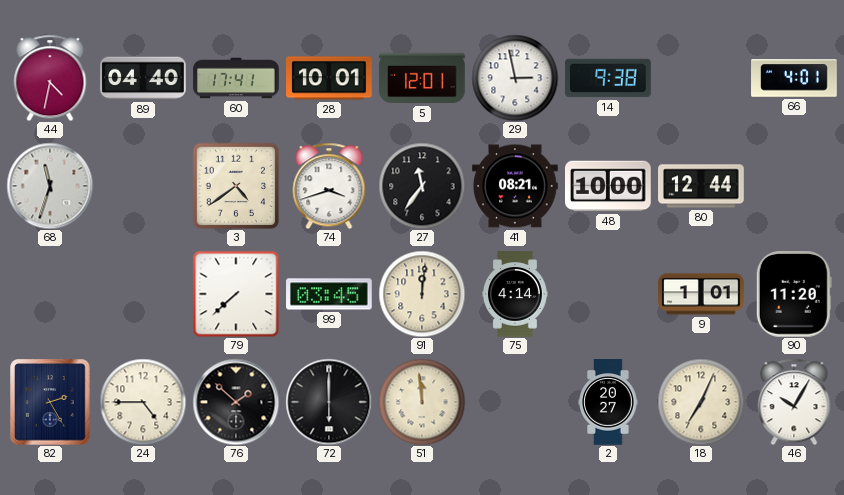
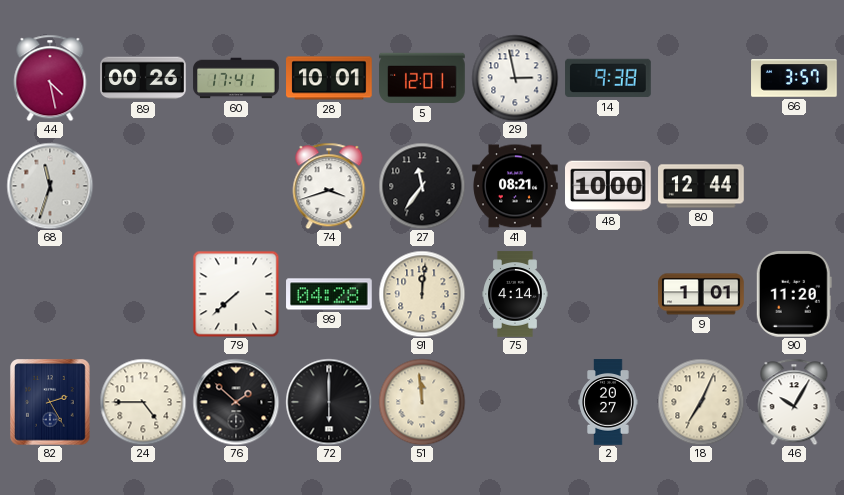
44: 4:32 -> 4:28 (50, 78)
89: 04:40 -> 00:26 (143, 78)
66: 4:01 -> 3:57 (794, 78)
3: 4:39 -> none (235, 186)
99: 03:45 -> 04:28 (329, 294)
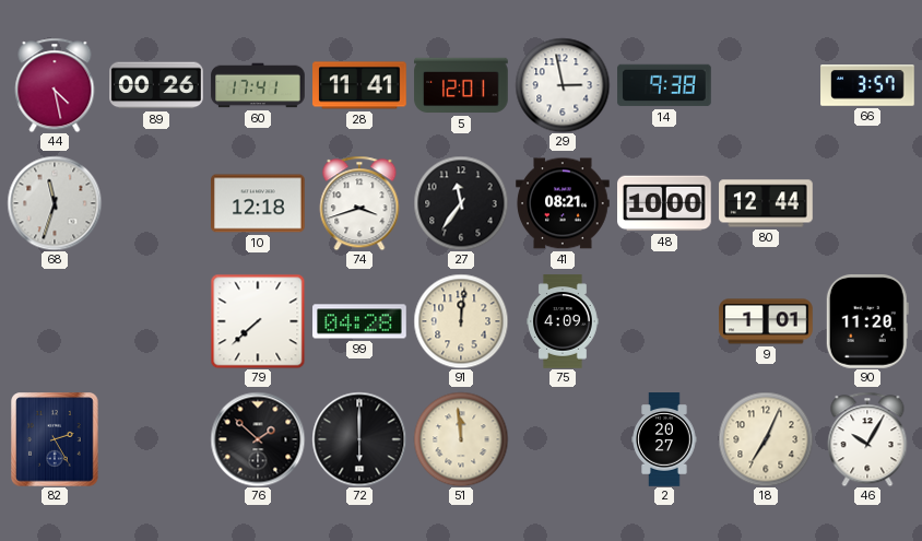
28: 10:01 -> 11:41 (359, 85)
10: none -> 12:18 (259, 203)
75: 4:14 -> 4:09 (564, 321)
24: 4:45 -> none (143, 402)
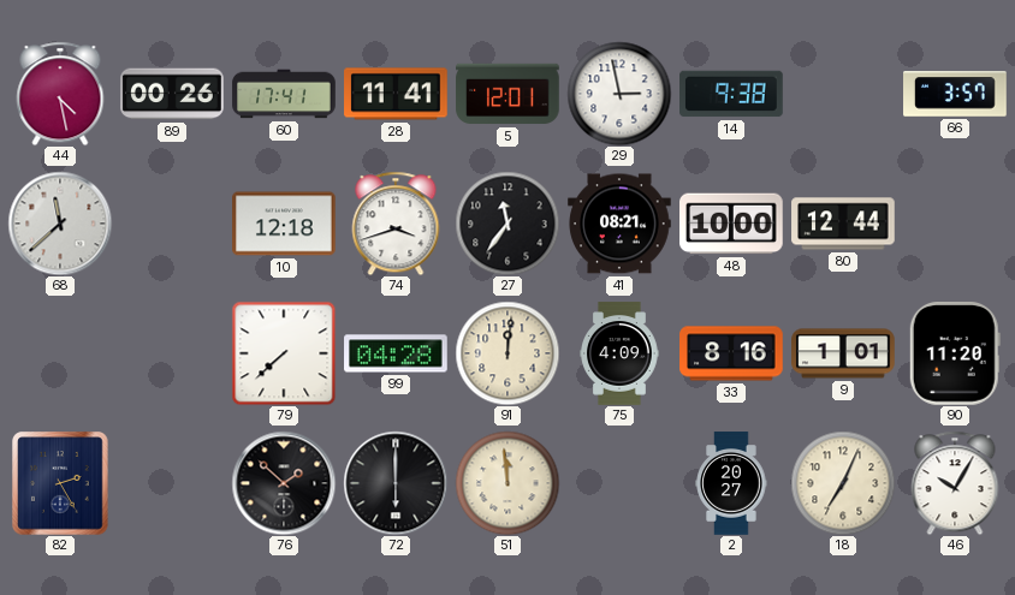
68: 11:33 -> 11:38 (60, 224)
33: none -> 8:16 (731, 353)
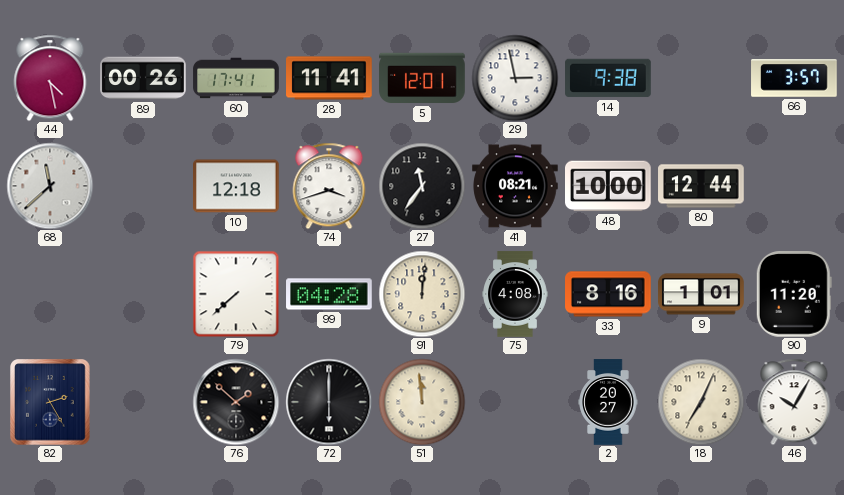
75: 4:09 -> 4:08 (516, 294)
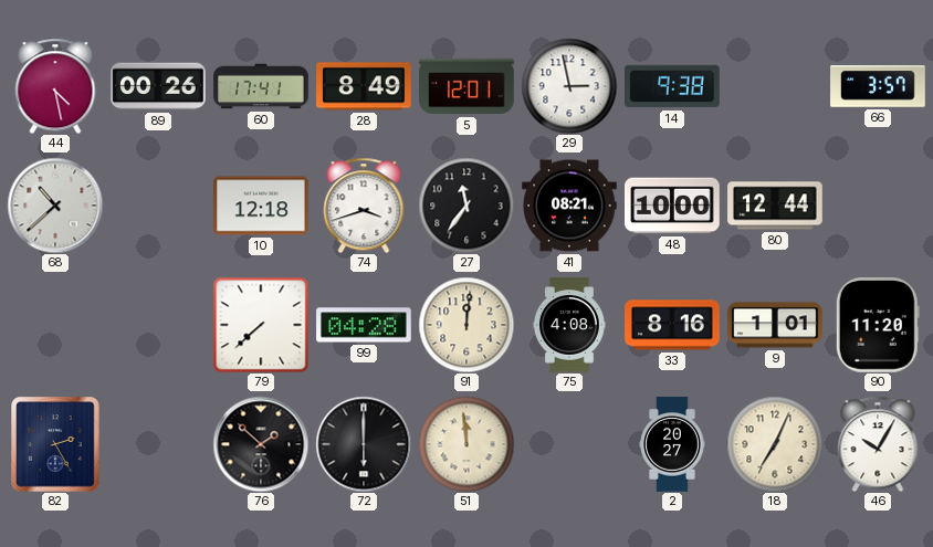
28: 11:41 -> 8:49 (364, 86)
68: 11:38 -> 10:38 (55, 206)
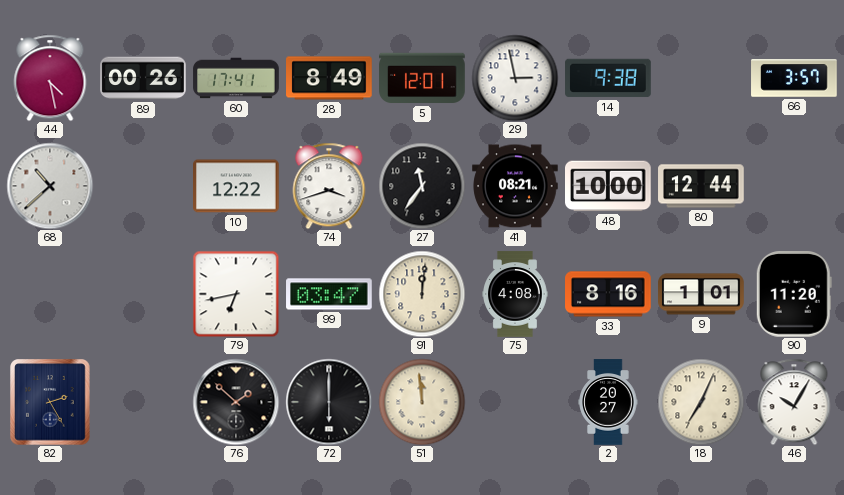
10: 12:18 -> 12:22 (237, 186)
79: 7:38 -> 6:43 (236, 294)
99: 04:28 -> 03:47 (329, 294)
